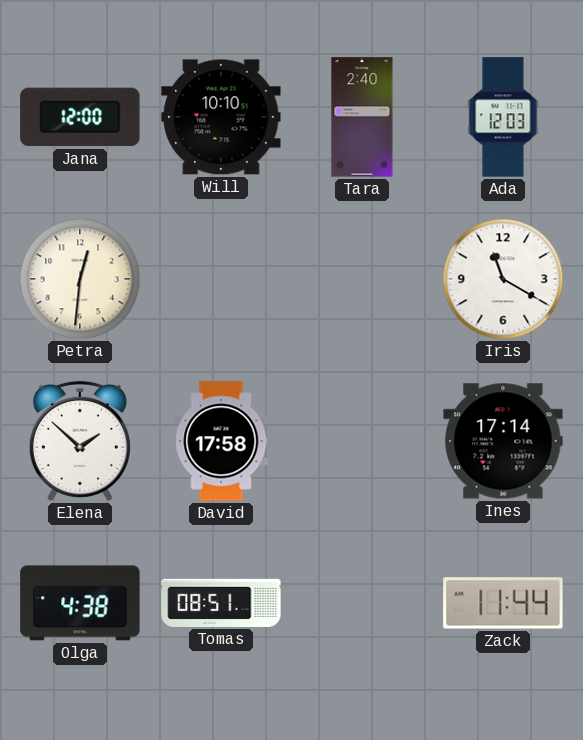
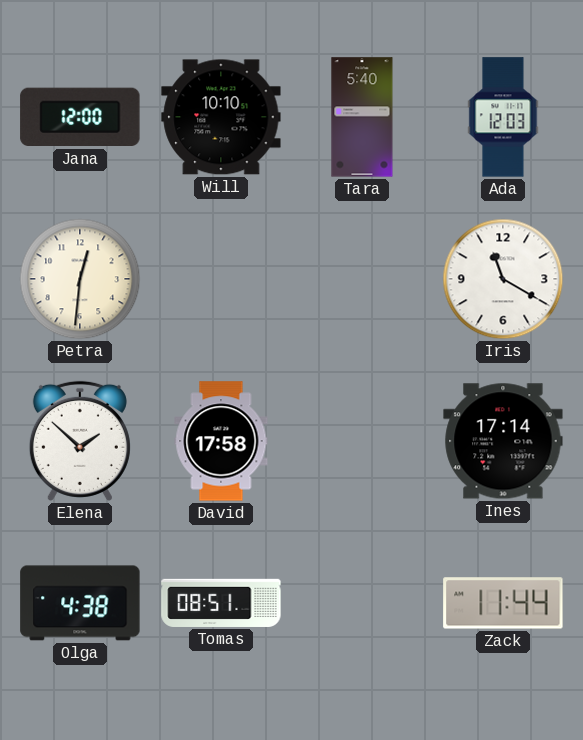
Tara: 2:40 -> 5:40 (362, 117)
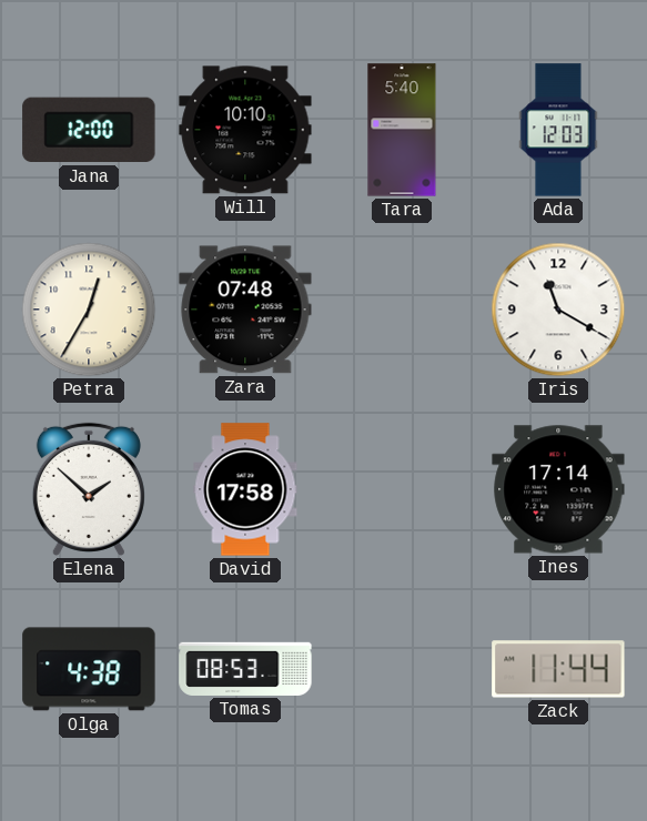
Petra: 12:31 -> 12:35 (89, 310)
Zara: none -> 07:48 (245, 310)
Tomas: 08:51 -> 08:53 (245, 669)
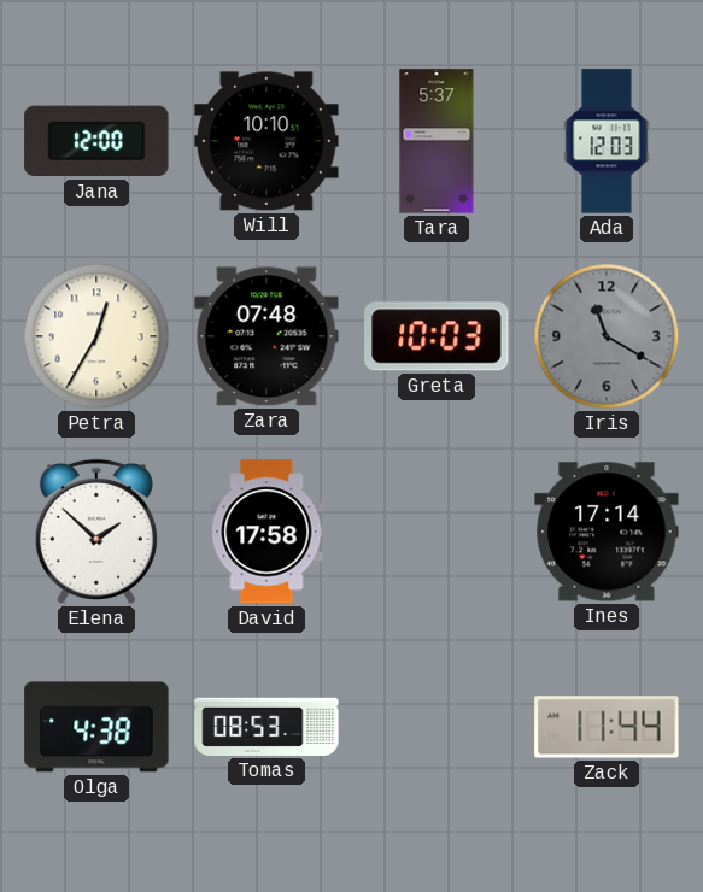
Tara: 5:40 -> 5:37 (437, 141)
Greta: none -> 10:03 (437, 336)
Iris dial: white -> grey (607, 336)
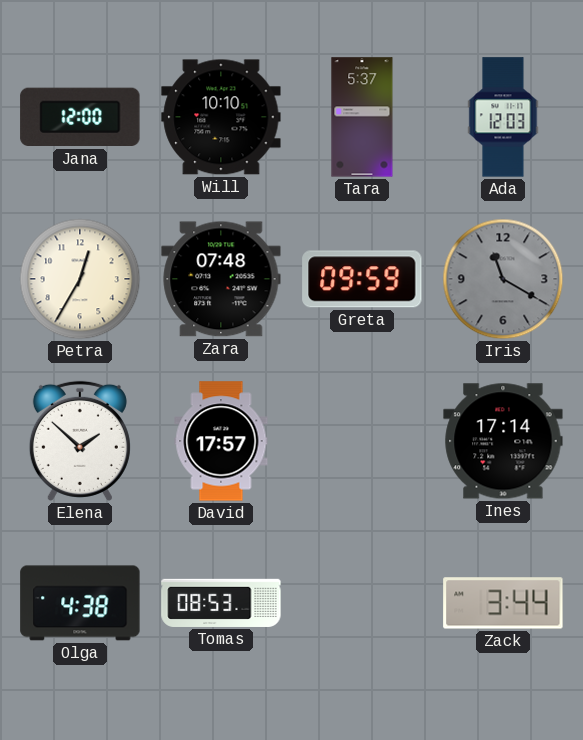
Greta: 10:03 -> 09:59 (362, 279)
David: 17:58 -> 17:57 (221, 441)
Zack: 11:44 -> 3:44 (503, 603)
